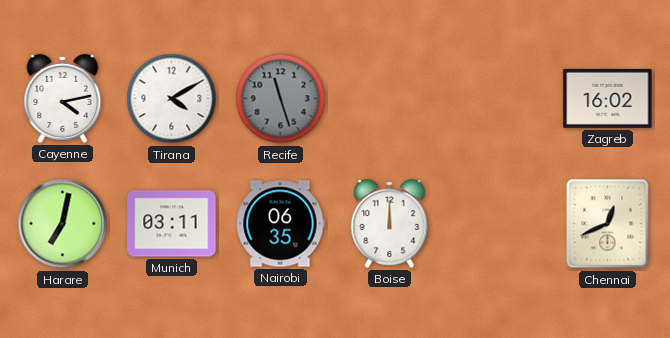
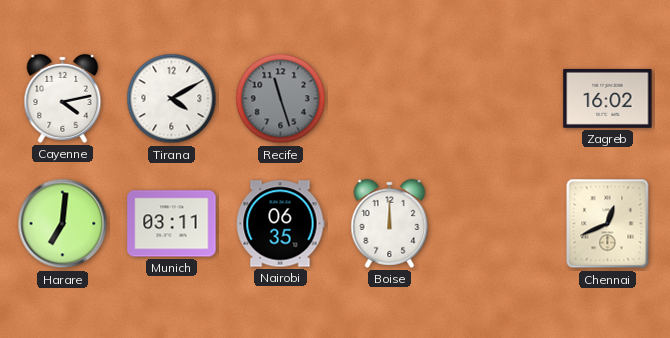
Harare: 7:02 -> 7:01 (63, 224)
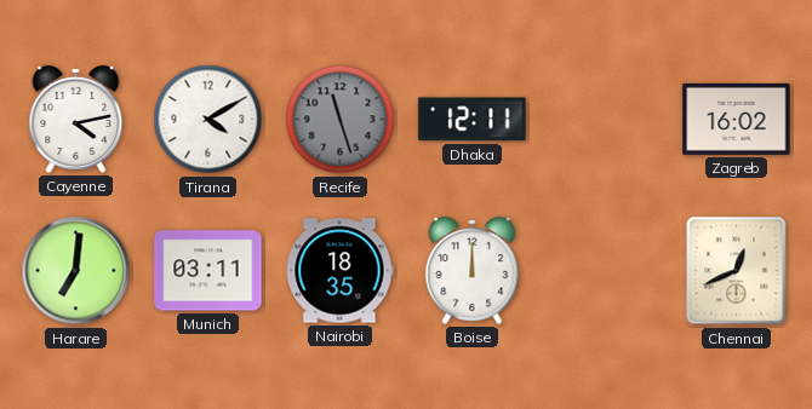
Dhaka: none -> 12:11 (473, 120)
Nairobi: 06:35 -> 18:35 (339, 271)
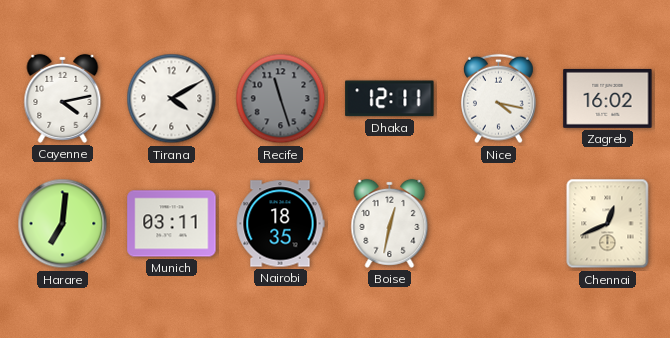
Nice: none -> 4:17 (499, 99)
Boise: 12:00 -> 12:32 (390, 223)
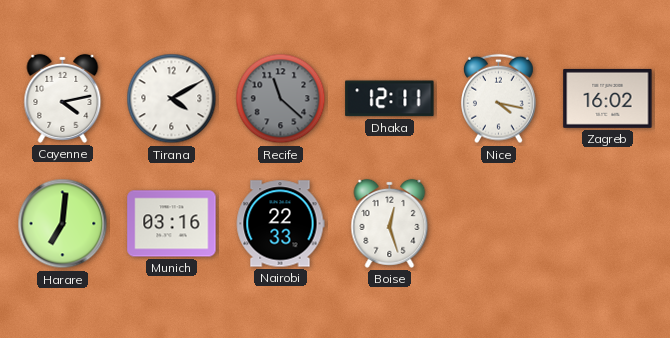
Recife: 11:27 -> 11:22 (281, 99)
Munich: 03:11 -> 03:16 (172, 224)
Nairobi: 18:35 -> 22:33 (280, 224)
Boise: 12:32 -> 12:27 (390, 223)
Chennai: 12:41 -> none (608, 224)
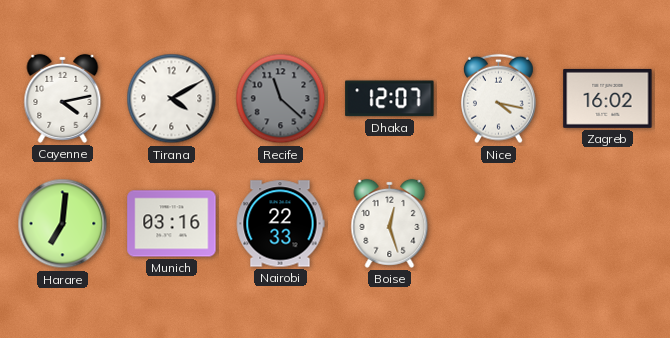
Dhaka: 12:11 -> 12:07 (390, 99)
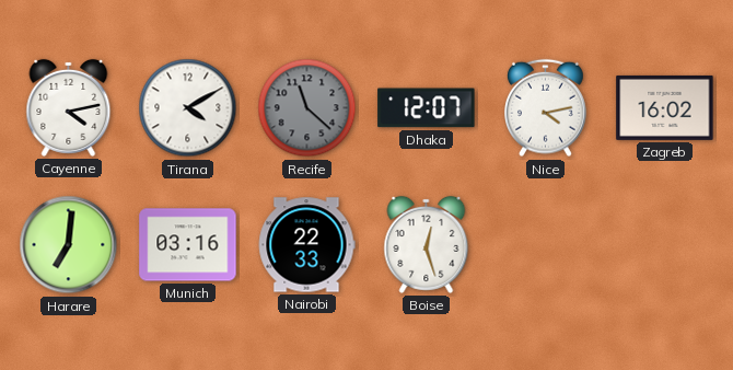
Nice: 4:17 -> 4:13 (546, 108)
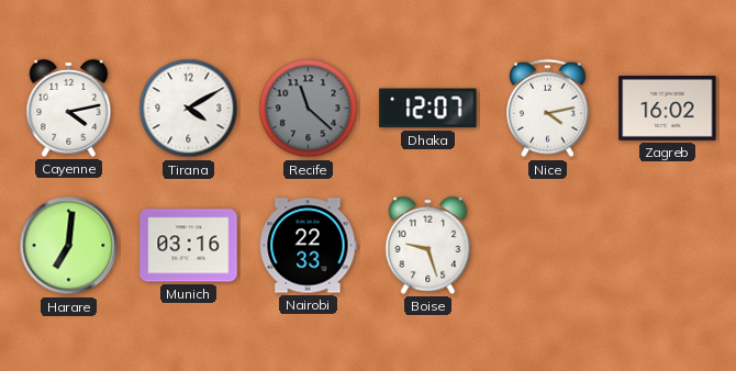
Boise: 12:27 -> 9:27 (428, 245)
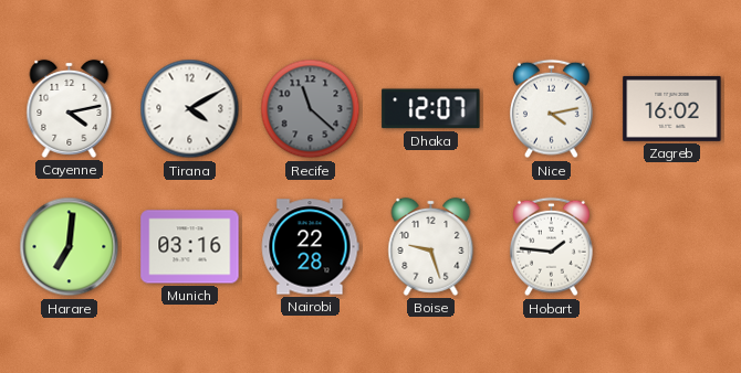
Nairobi: 22:33 -> 22:28 (310, 247)
Hobart: none -> 1:46 (552, 247)
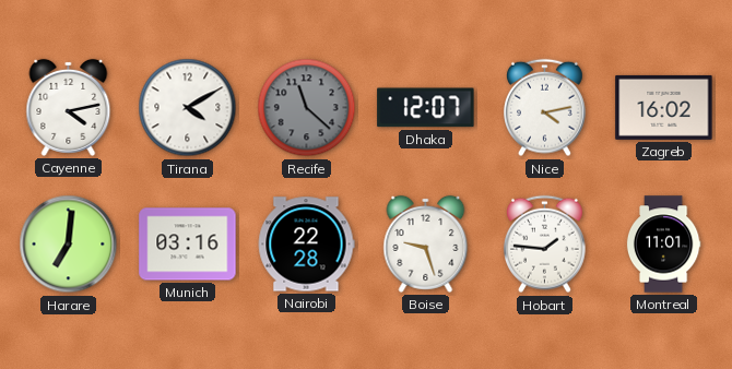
Montreal: none -> 11:01 (663, 245)
